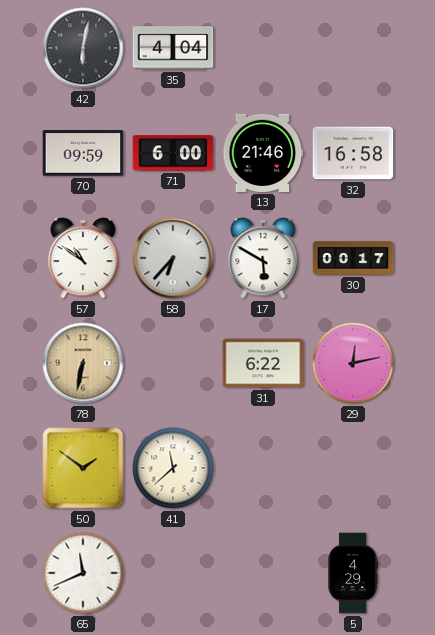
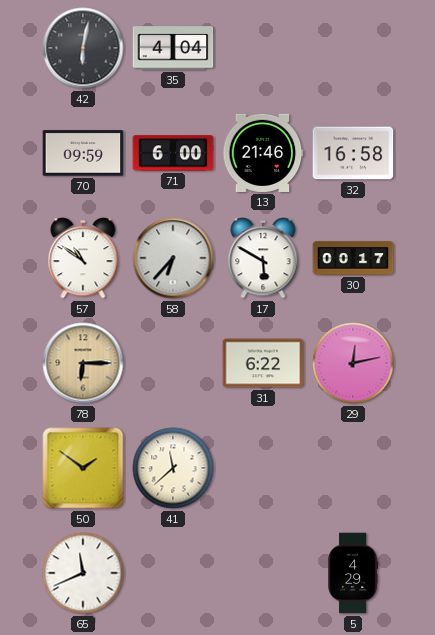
78: 6:32 -> 6:15 (83, 363)
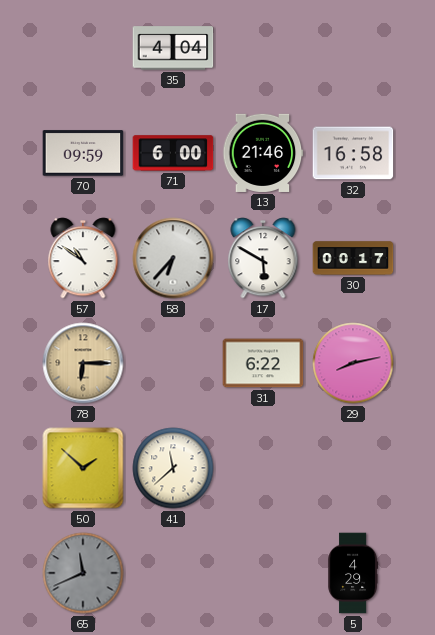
42: 6:02 -> none (83, 48)
29: 12:13 -> 8:13 (353, 363)
50: 1:51 -> 1:52 (83, 468)
65 dial: white -> grey (83, 573)
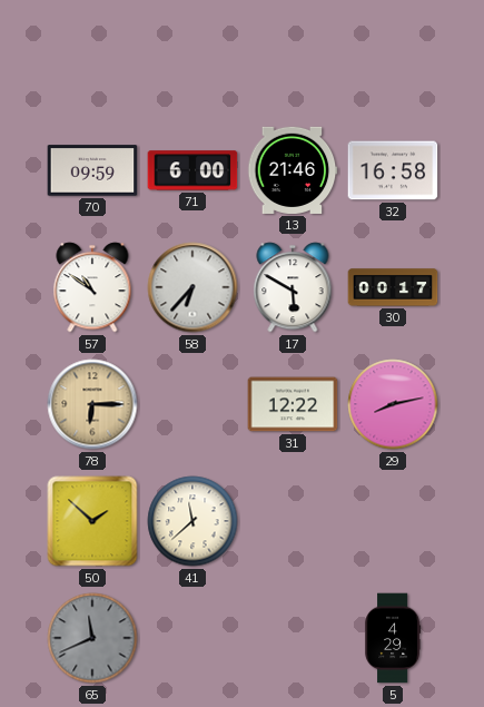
35: 4:04 -> none (173, 48)
31: 6:22 -> 12:22 (293, 404)
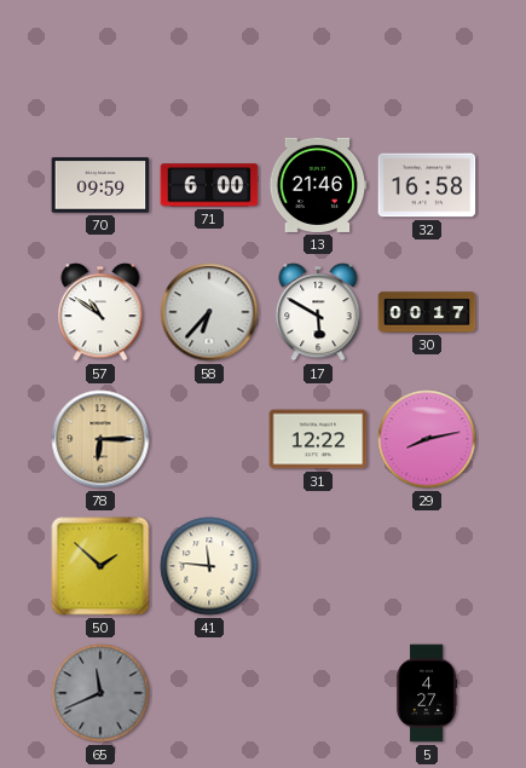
41: 11:38 -> 11:46 (209, 566)
5: 4:29 -> 4:27 (427, 693)
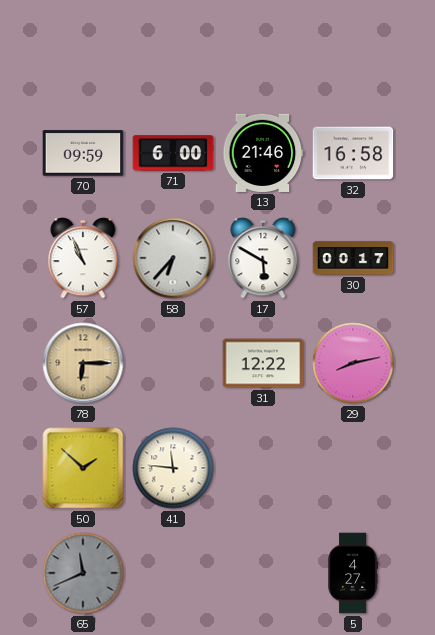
57: 10:51 -> 10:56 (83, 258)
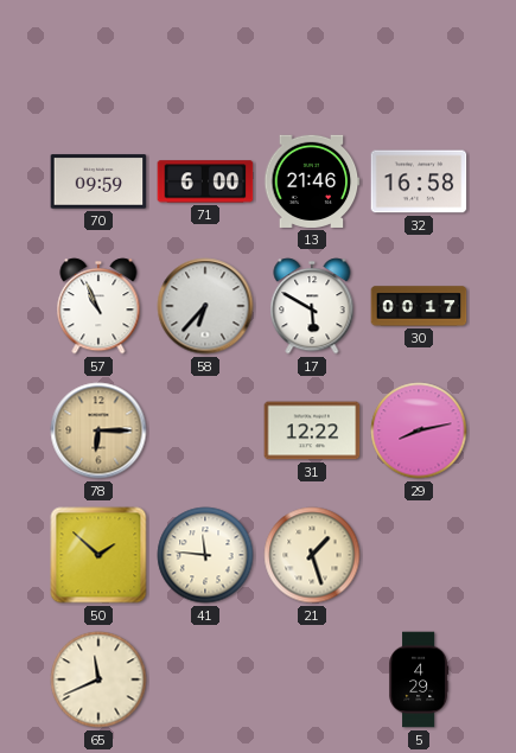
21: none -> 1:27 (312, 555)
65 dial: grey -> cream (98, 679)
5: 4:27 -> 4:29 (419, 679)
